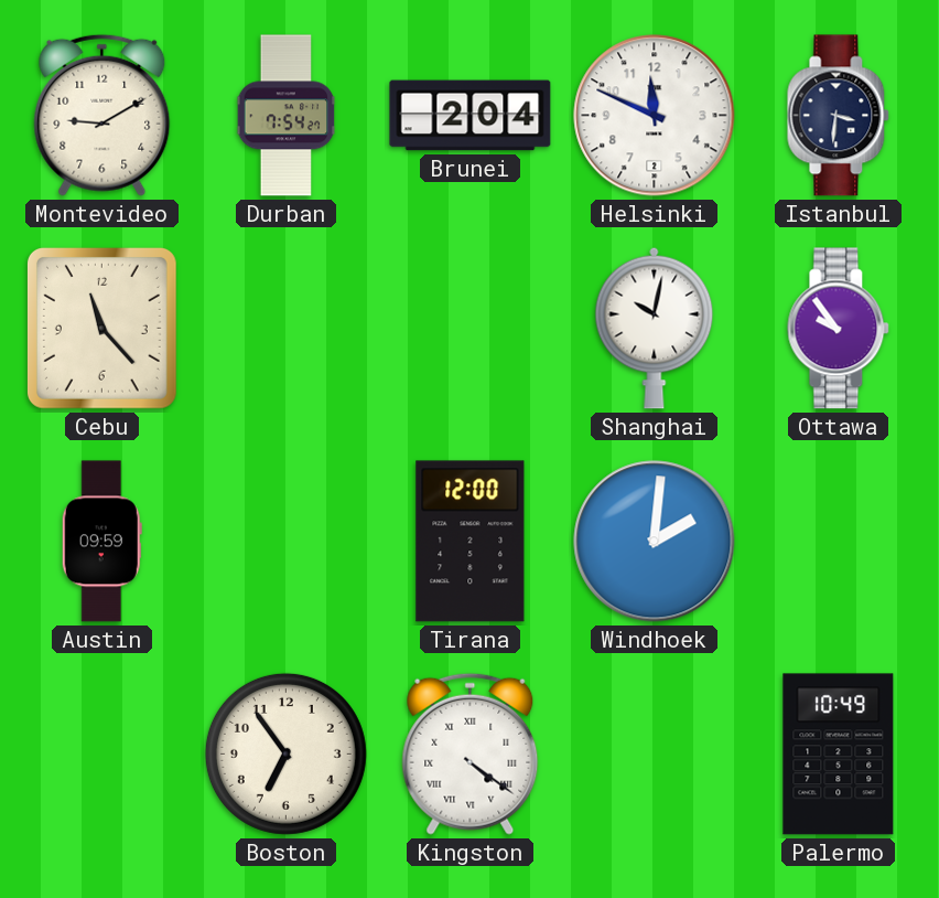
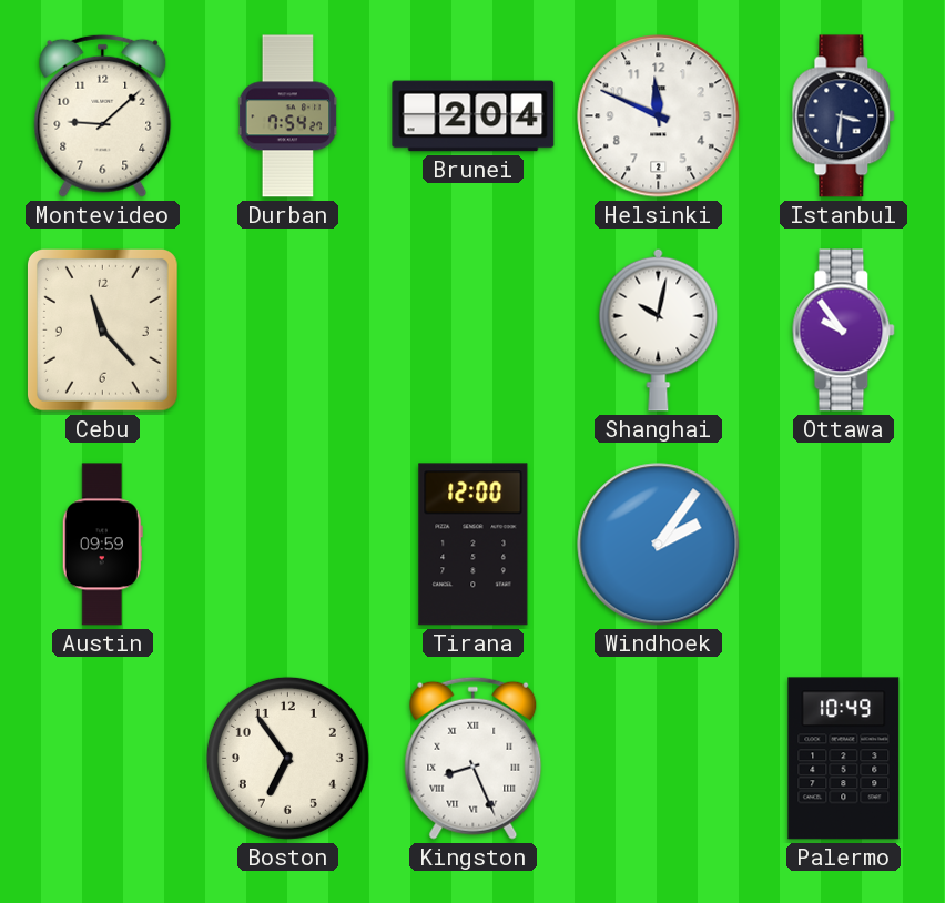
Montevideo: 9:10 -> 9:08 (103, 115)
Windhoek: 2:01 -> 2:06 (659, 545)
Kingston: 4:21 -> 8:26 (474, 758)
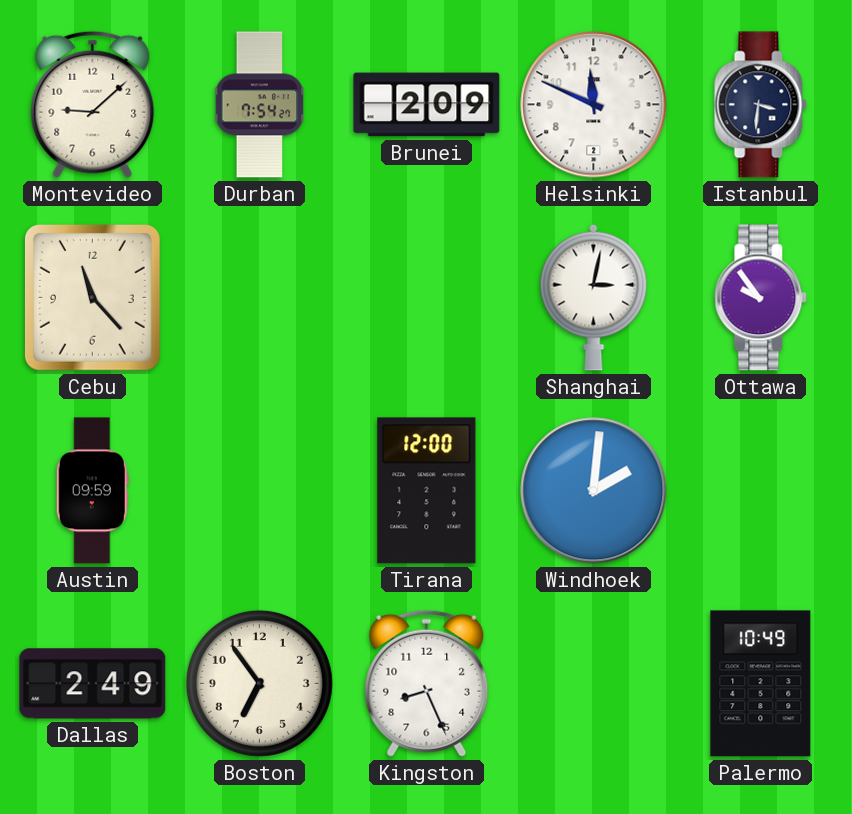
Brunei: 2:04 -> 2:09 (427, 105)
Shanghai: 10:02 -> 3:02 (594, 297)
Windhoek: 2:06 -> 2:01 (594, 491)
Dallas: none -> 2:49 (93, 684)
Kingston numerals: Roman -> Arabic (427, 683)
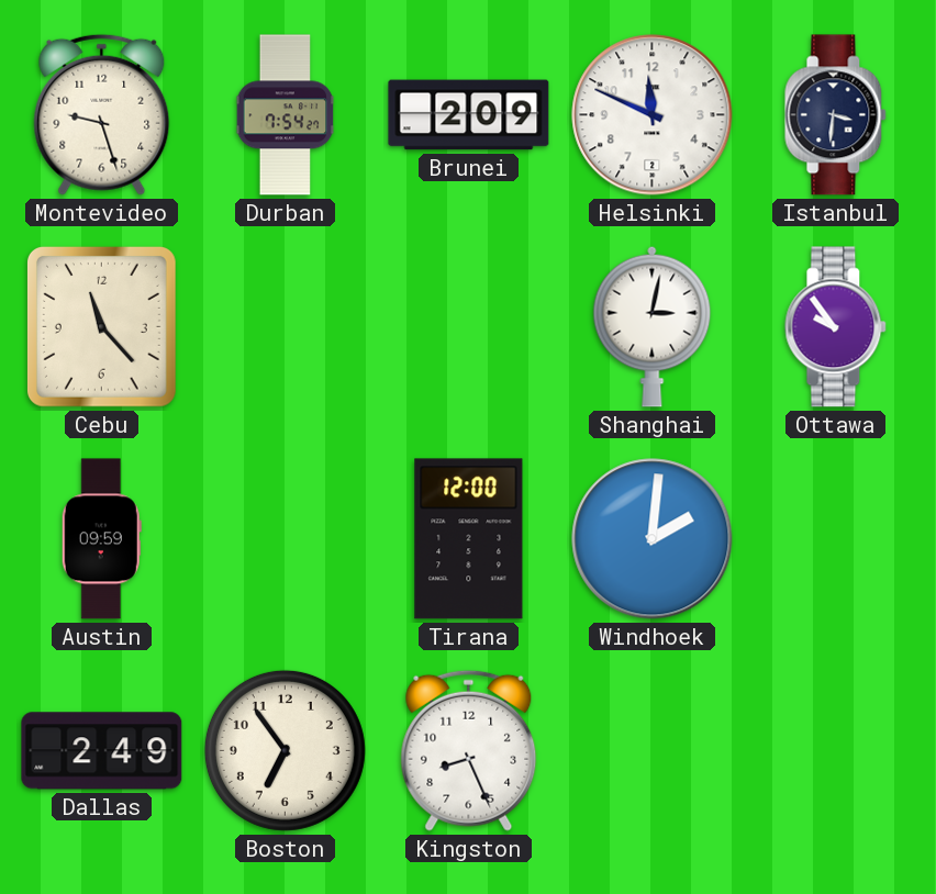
Montevideo: 9:08 -> 9:27 (102, 114)
Palermo: 10:49 -> none (761, 684)
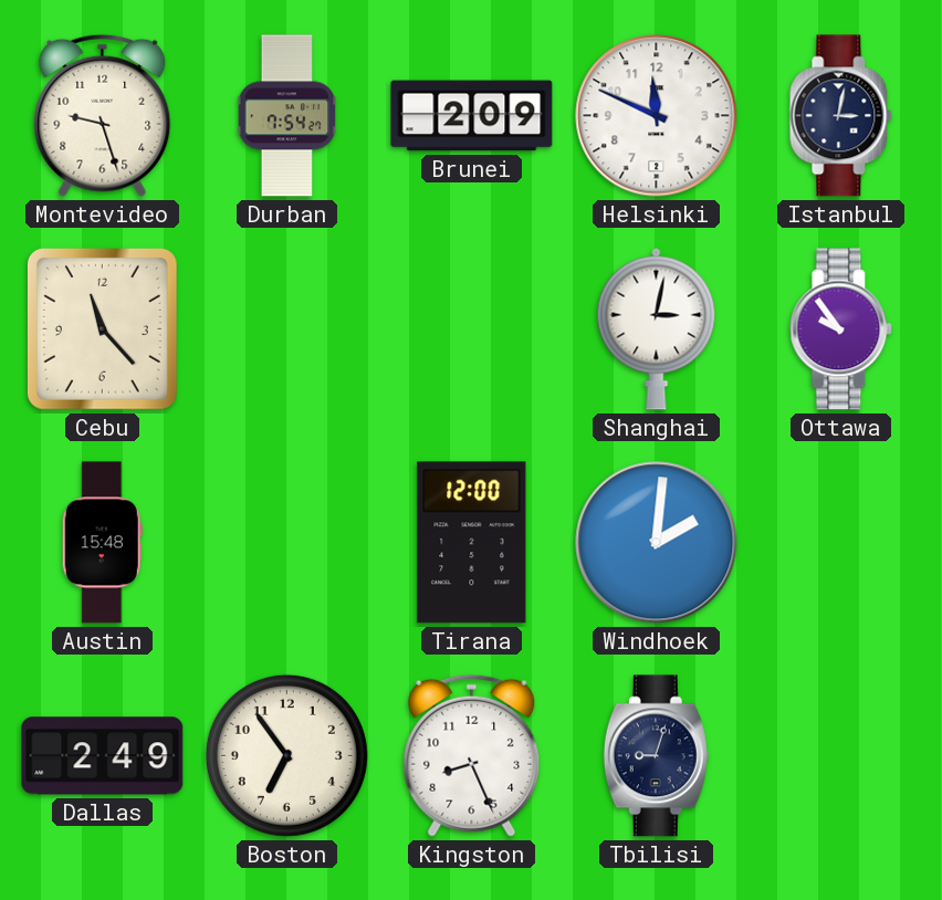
Istanbul: 3:31 -> 3:02 (841, 116)
Austin: 09:59 -> 15:48 (102, 543)
Tbilisi: none -> 9:03 (656, 756)
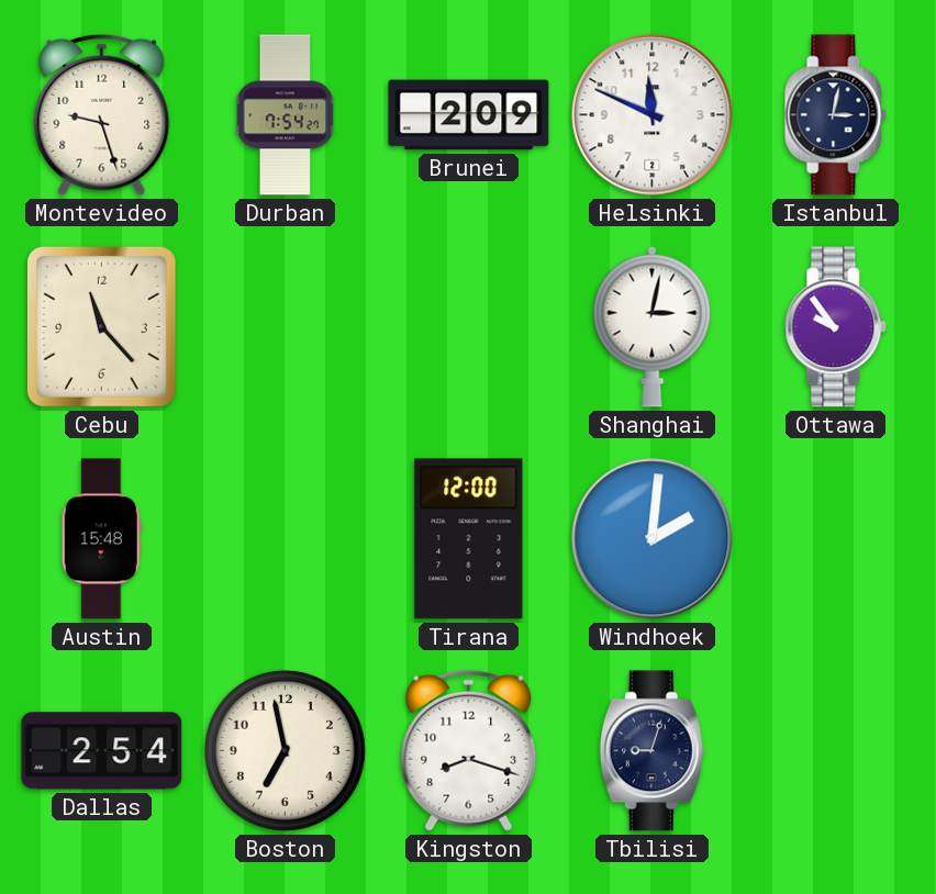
Dallas: 2:49 -> 2:54 (102, 751)
Boston: 6:54 -> 6:58 (285, 750)
Kingston: 8:26 -> 8:18 (469, 750)
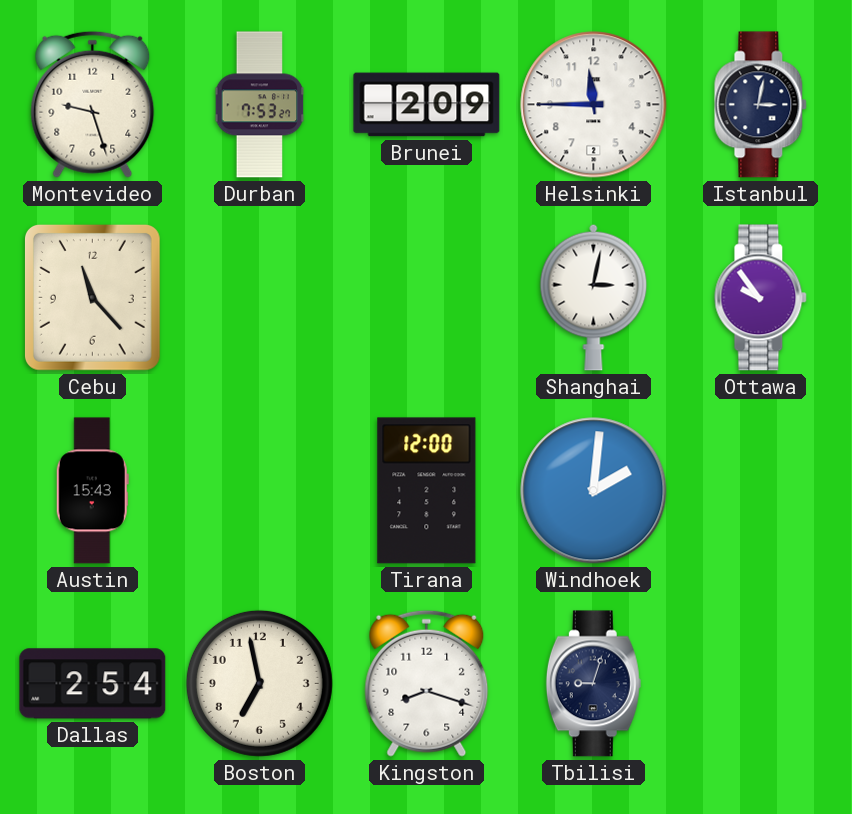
Durban: 7:54 -> 7:53 (260, 105)
Helsinki: 11:49 -> 11:45 (594, 105)
Austin: 15:48 -> 15:43 (92, 491)
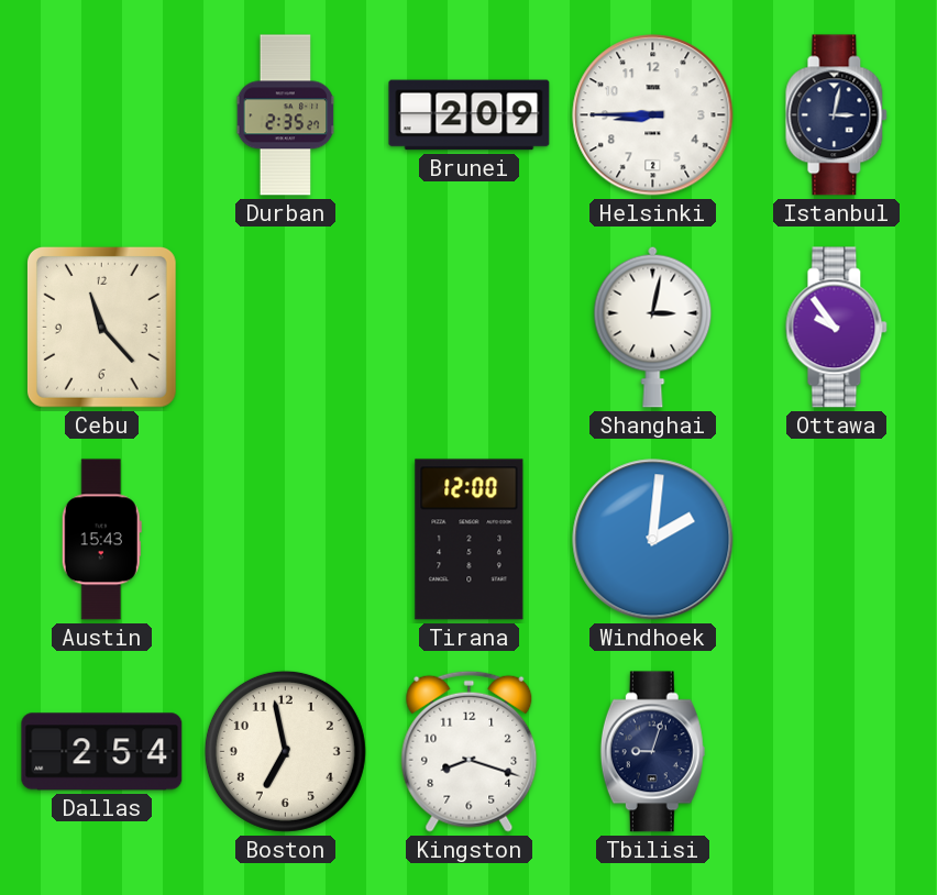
Montevideo: 9:27 -> none (93, 104)
Durban: 7:53 -> 2:35 (286, 115)
Helsinki: 11:45 -> 8:45 (653, 115)
